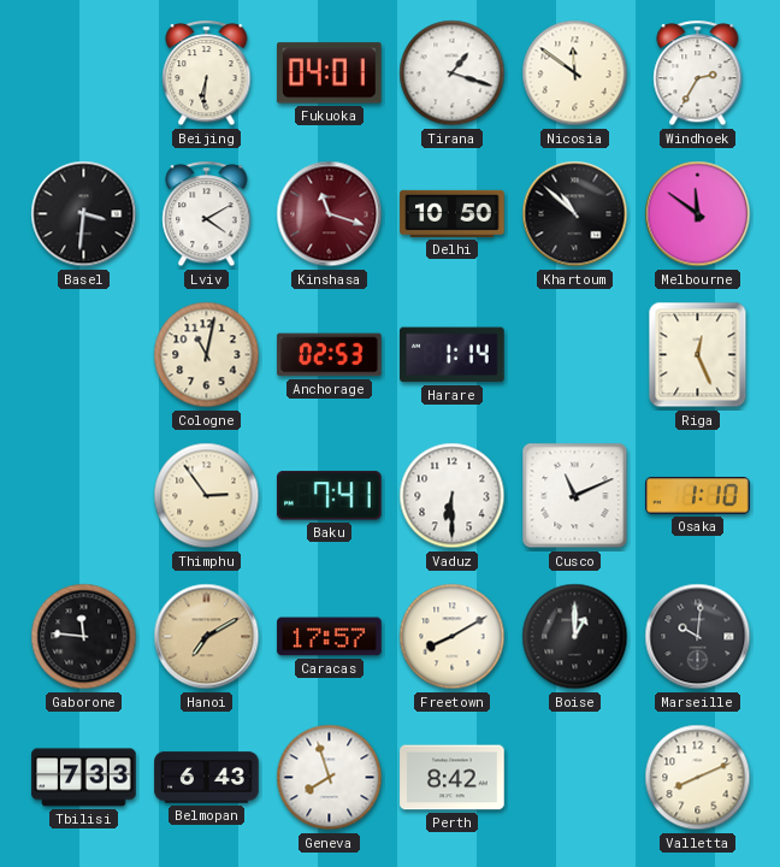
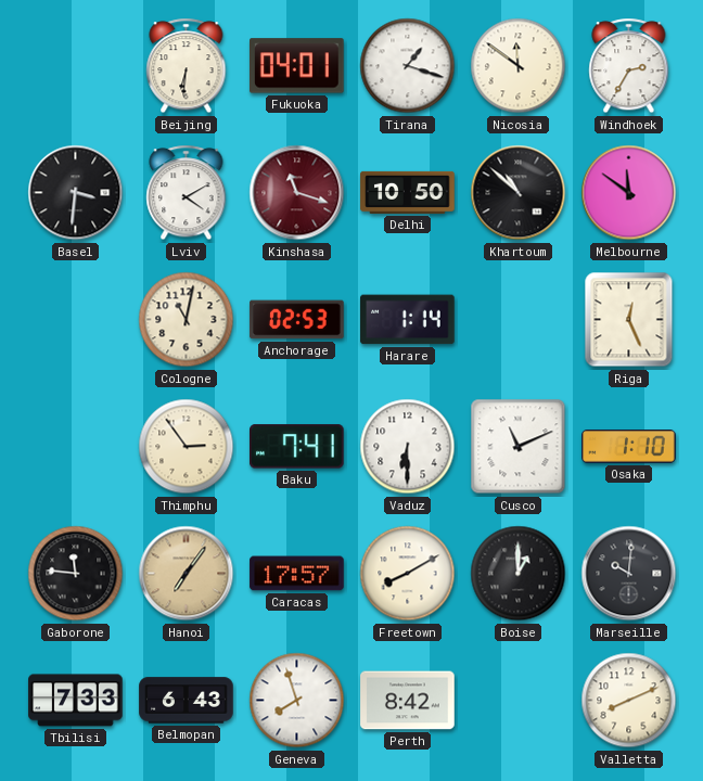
Hanoi: 7:10 -> 7:06 (187, 574)
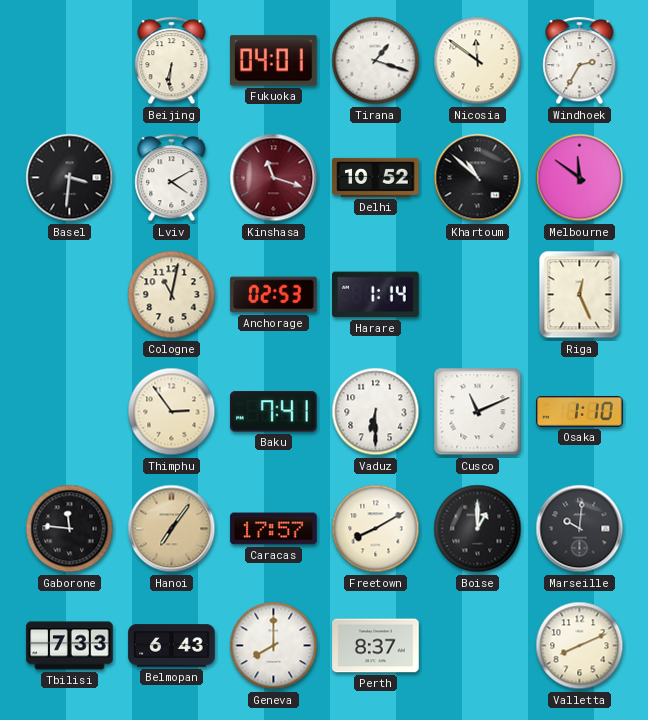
Delhi: 10:50 -> 10:52 (376, 177)
Geneva: 7:57 -> 8:00 (274, 646)
Perth: 8:42 -> 8:37 (376, 646)
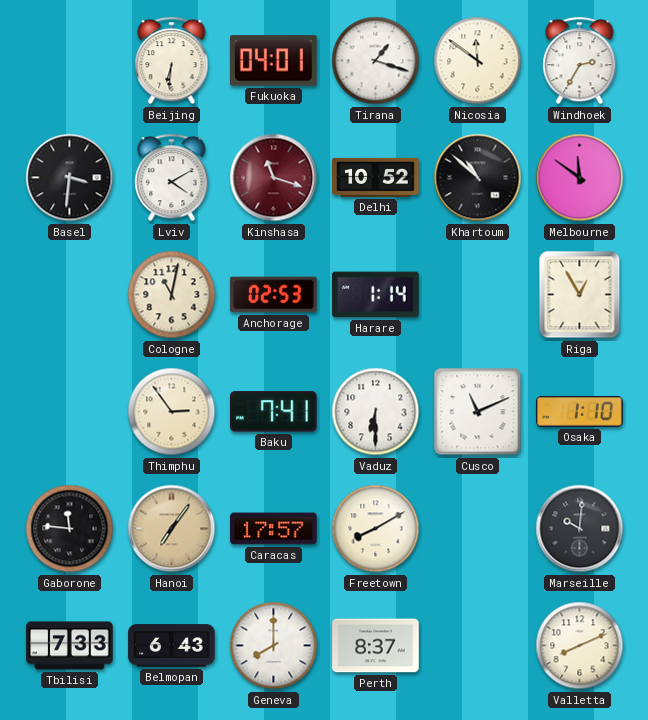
Riga: 12:26 -> 12:55 (580, 295)
Boise: 1:00 -> none (478, 529)
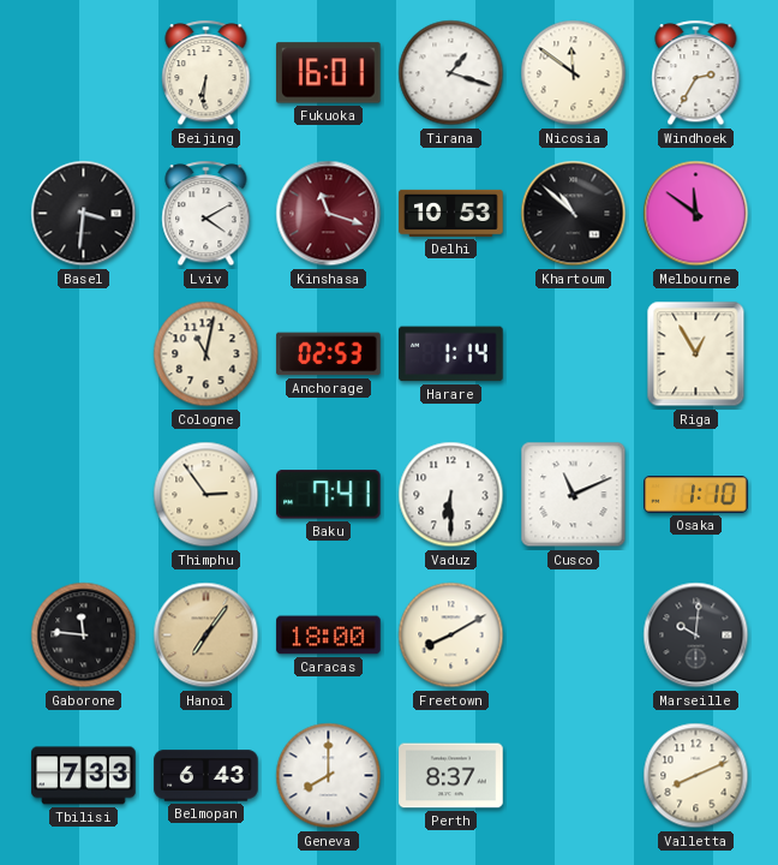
Fukuoka: 04:01 -> 16:01 (329, 73)
Delhi: 10:52 -> 10:53 (451, 213)
Caracas: 17:57 -> 18:00 (329, 636)
